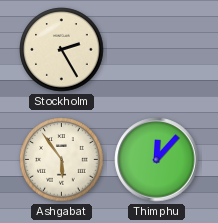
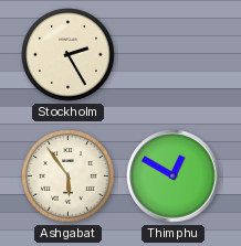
Thimphu: 12:07 -> 12:50 (174, 177)
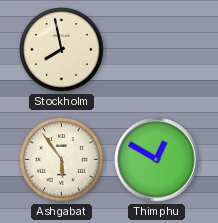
Stockholm: 2:25 -> 7:58 (62, 50)
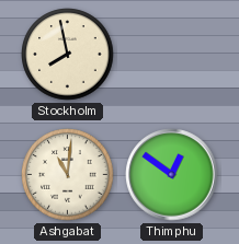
Ashgabat: 5:54 -> 11:01 (68, 175)
Thimphu: 12:50 -> 12:51 (172, 175)
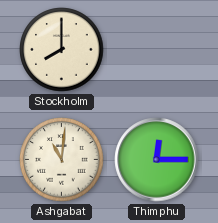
Stockholm: 7:58 -> 8:00 (62, 50)
Thimphu: 12:51 -> 12:15 (157, 160)
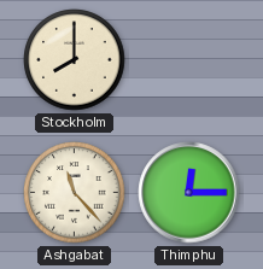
Ashgabat: 11:01 -> 11:23 (75, 193)
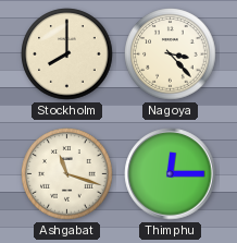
Nagoya: none -> 3:23 (171, 54)
Ashgabat: 11:23 -> 11:18 (67, 174)
